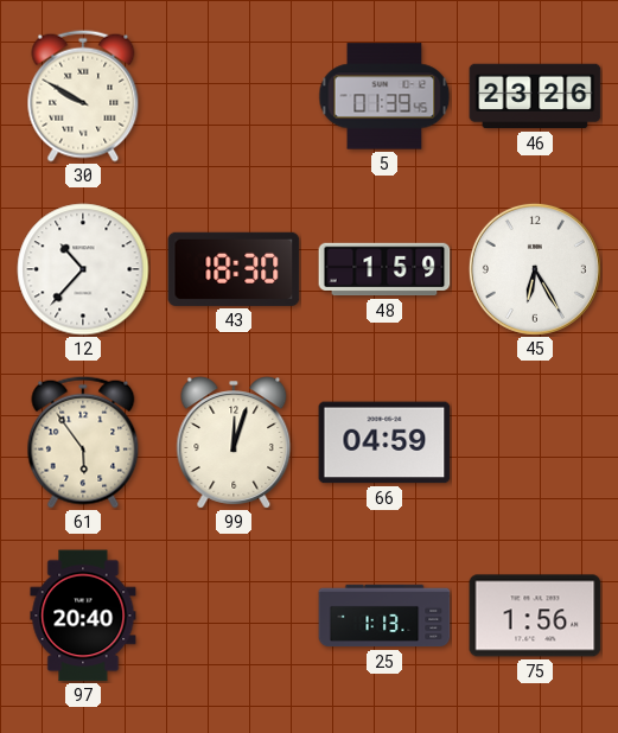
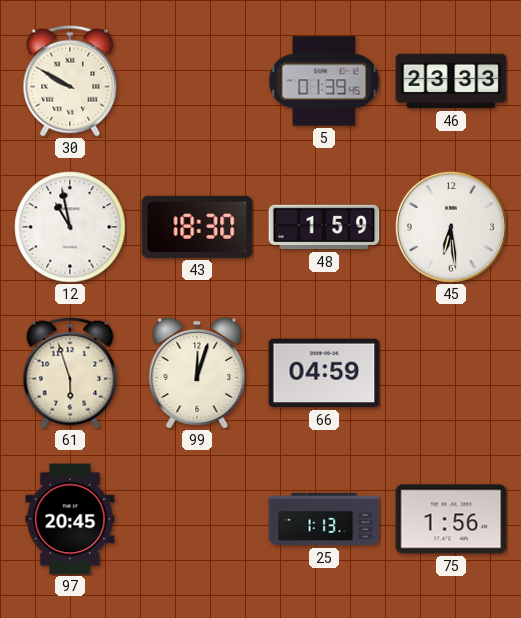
46: 23:26 -> 23:33 (451, 81)
12: 10:37 -> 10:58 (70, 227)
45: 6:25 -> 6:29 (451, 227)
61: 5:54 -> 5:57 (70, 373)
97: 20:40 -> 20:45 (70, 519)
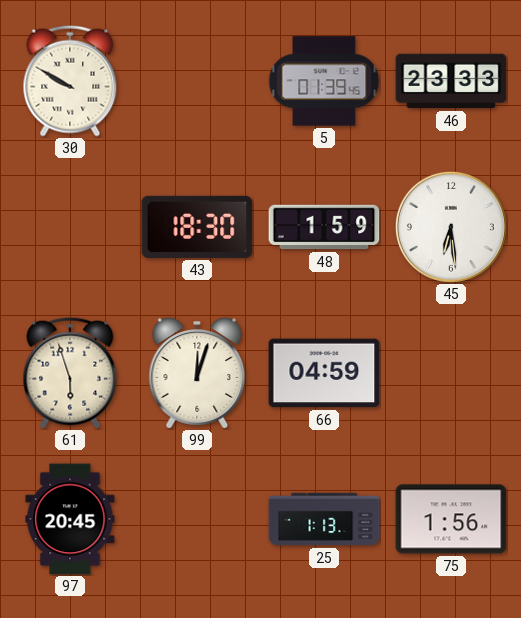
12: 10:58 -> none (70, 227)
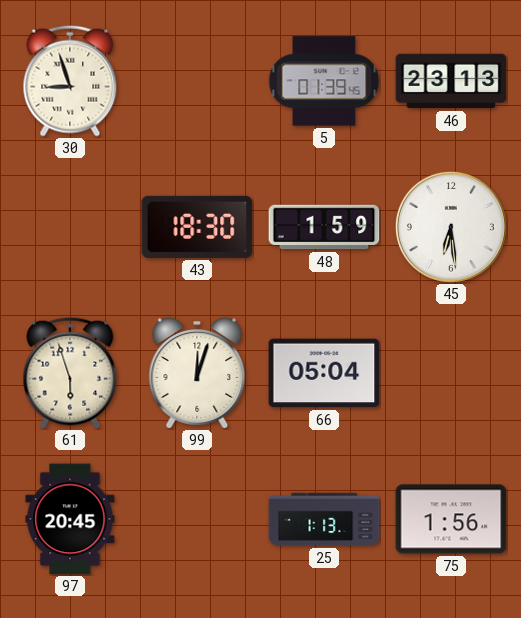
30: 9:50 -> 8:57 (70, 81)
46: 23:33 -> 23:13 (451, 81)
66: 04:59 -> 05:04 (324, 373)
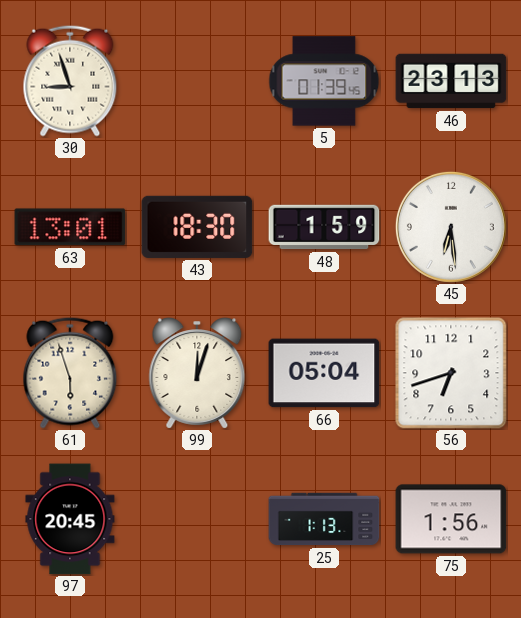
63: none -> 13:01 (70, 227)
56: none -> 6:42 (451, 373)
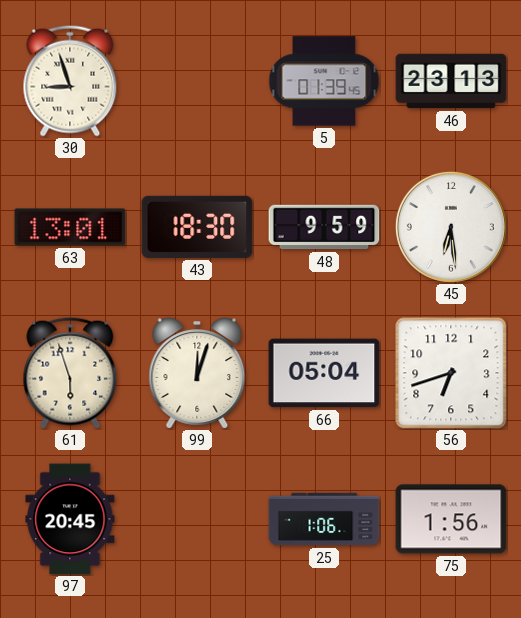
48: 1:59 -> 9:59 (324, 227)
25: 1:13 -> 1:06 (324, 519)
